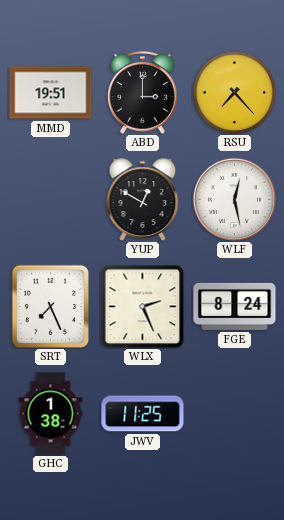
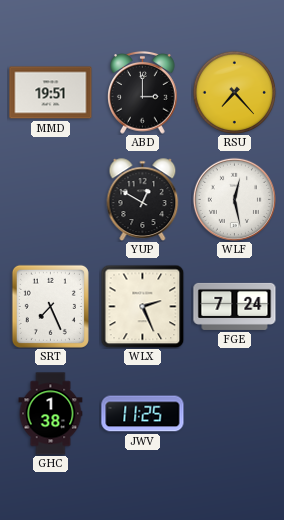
FGE: 8:24 -> 7:24 (235, 306)
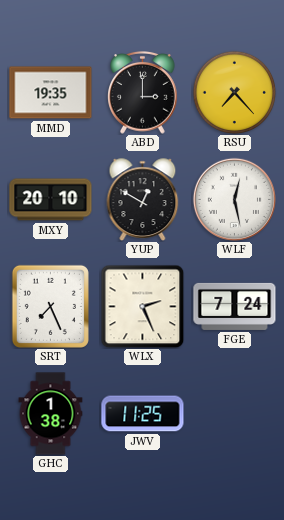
MMD: 19:51 -> 19:35 (51, 93)
MXY: none -> 20:10 (51, 200)
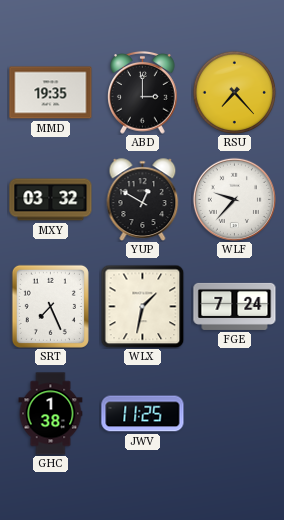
MXY: 20:10 -> 03:32 (51, 200)
WLF: 12:28 -> 9:37 (234, 199)
WLX: 2:26 -> 1:32 (142, 306)
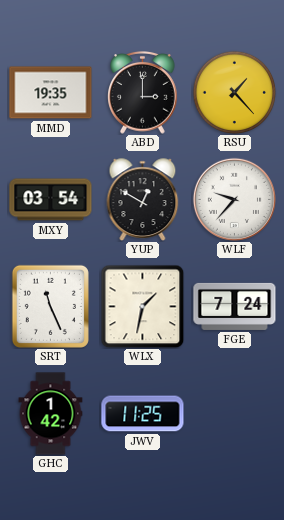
RSU: 7:23 -> 1:23 (234, 92)
MXY: 03:32 -> 03:54 (51, 200)
SRT: 7:26 -> 11:26 (50, 306)
GHC: 1:38 -> 1:42 (51, 414)
